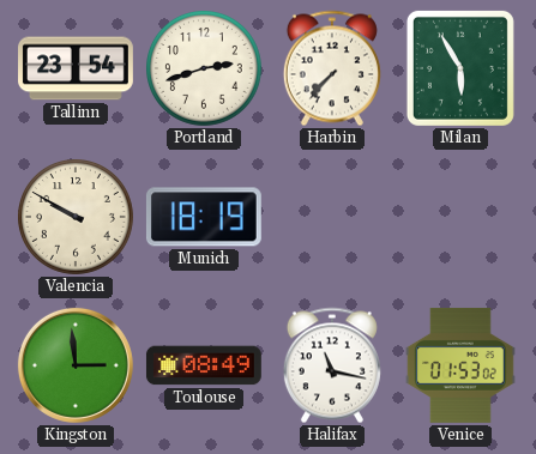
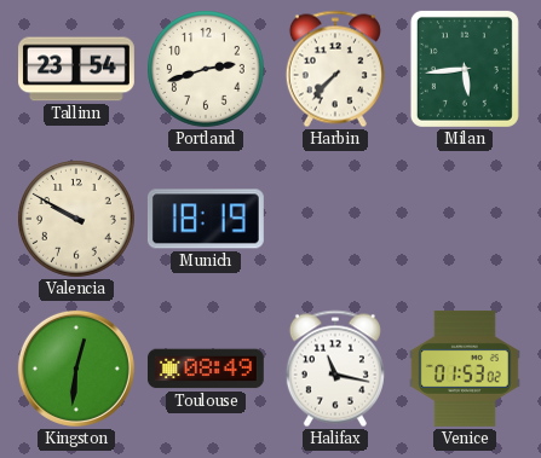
Milan: 5:55 -> 5:44 (465, 69)
Kingston: 2:59 -> 12:31 (76, 369)
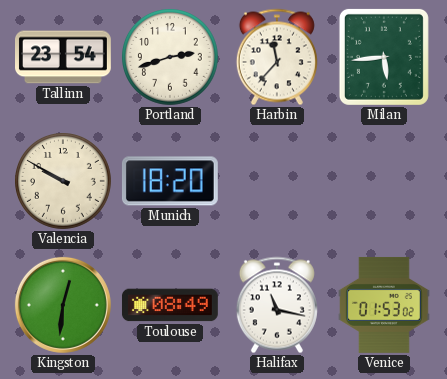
Harbin: 7:37 -> 11:37 (277, 57)
Munich: 18:19 -> 18:20 (170, 181)
